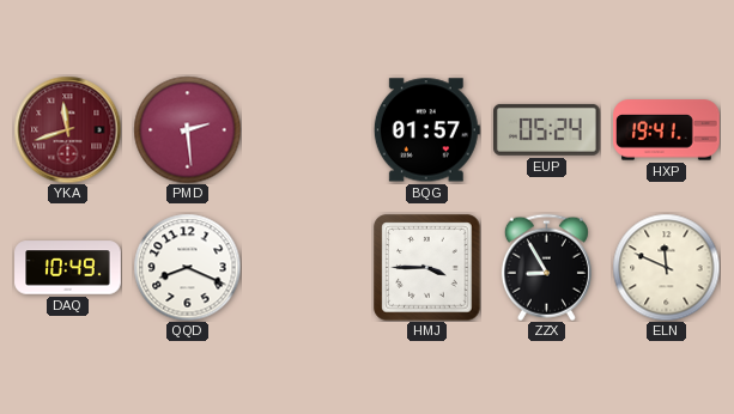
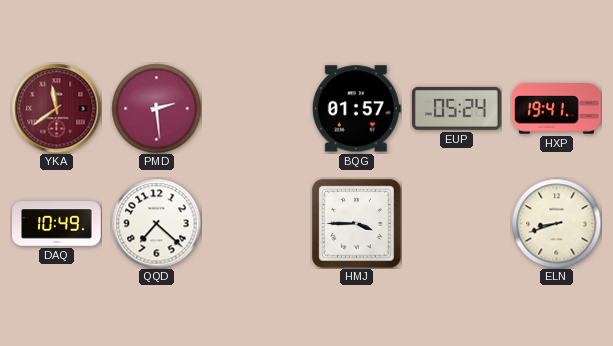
YKA: 11:42 -> 11:39 (56, 108)
QQD: 8:19 -> 7:22 (156, 223)
ZZX: 8:55 -> none (546, 267)
ELN: 11:49 -> 8:42 (556, 223)
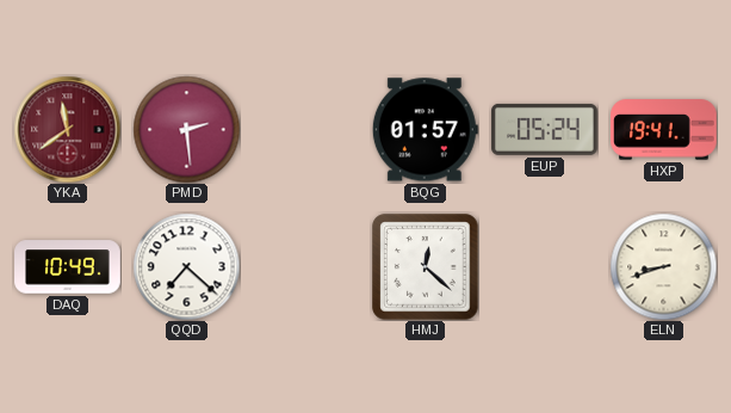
HMJ: 3:45 -> 12:22 (425, 266)
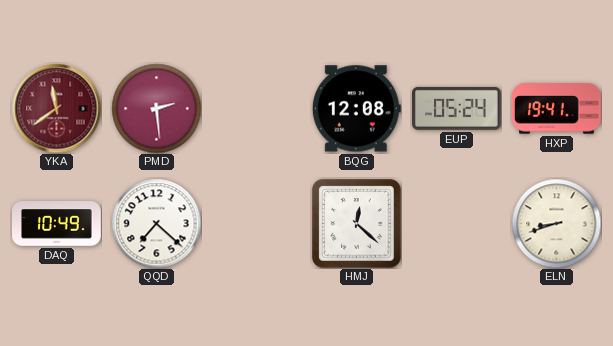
BQG: 01:57 -> 12:08 (356, 109)
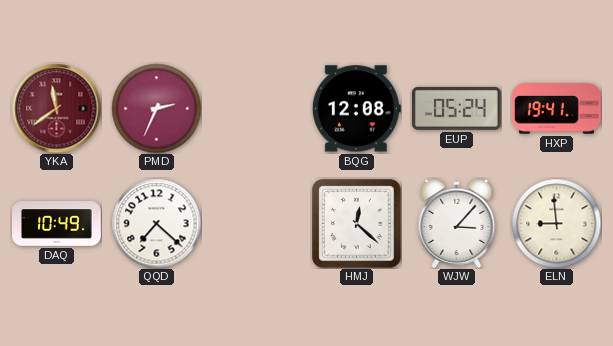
PMD: 2:29 -> 2:34 (156, 108)
WJW: none -> 3:07 (457, 223)
ELN: 8:42 -> 8:59 (556, 223)
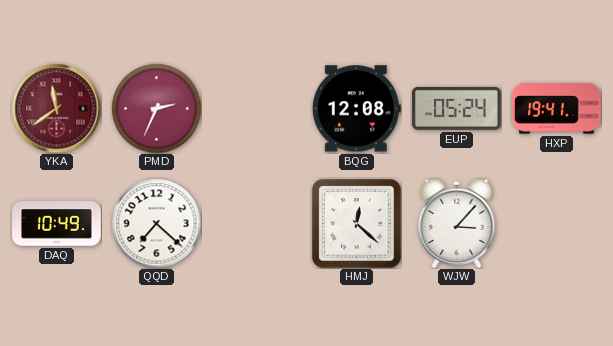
ELN: 8:59 -> none (556, 223)
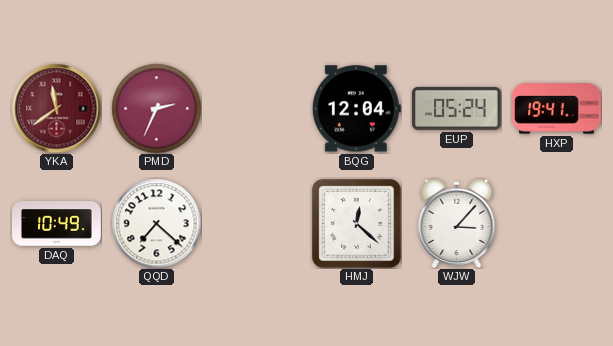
BQG: 12:08 -> 12:04 (356, 109)
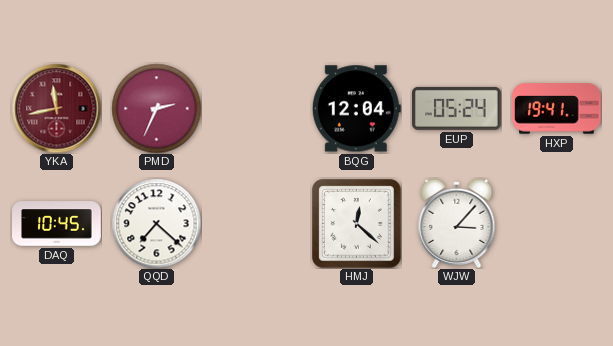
YKA: 11:39 -> 11:43 (56, 108)
DAQ: 10:49 -> 10:45 (57, 224)
